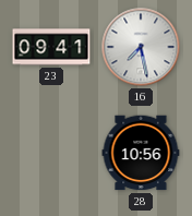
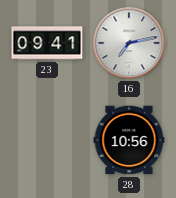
16: 7:28 -> 7:13 (129, 43)
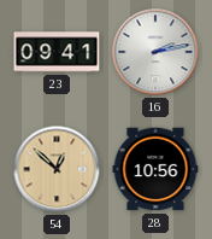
16: 7:13 -> 2:13 (155, 52)
54: none -> 12:52 (57, 169)
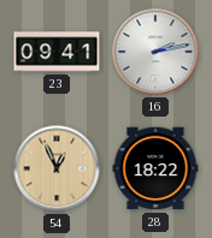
54: 12:52 -> 12:56 (57, 168)
28: 10:56 -> 18:22 (155, 168)
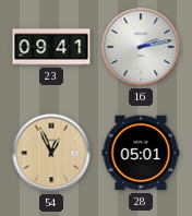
28: 18:22 -> 05:01 (141, 153)
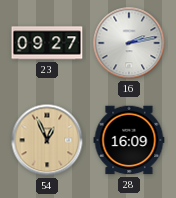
23: 09:41 -> 09:27 (47, 43)
28: 05:01 -> 16:09 (129, 140)
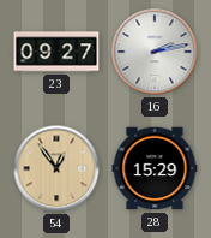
54: 12:56 -> 12:54 (56, 168)
28: 16:09 -> 15:29 (155, 168)
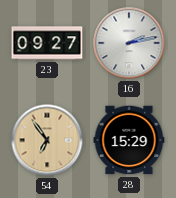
54: 12:54 -> 6:54 (47, 140)
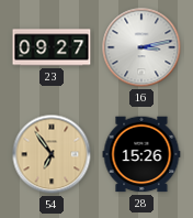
16: 2:13 -> 3:13 (141, 47)
28: 15:29 -> 15:26 (141, 154)
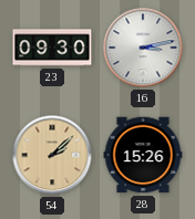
23: 09:27 -> 09:30 (52, 48)
54: 6:54 -> 2:08 (52, 155)
